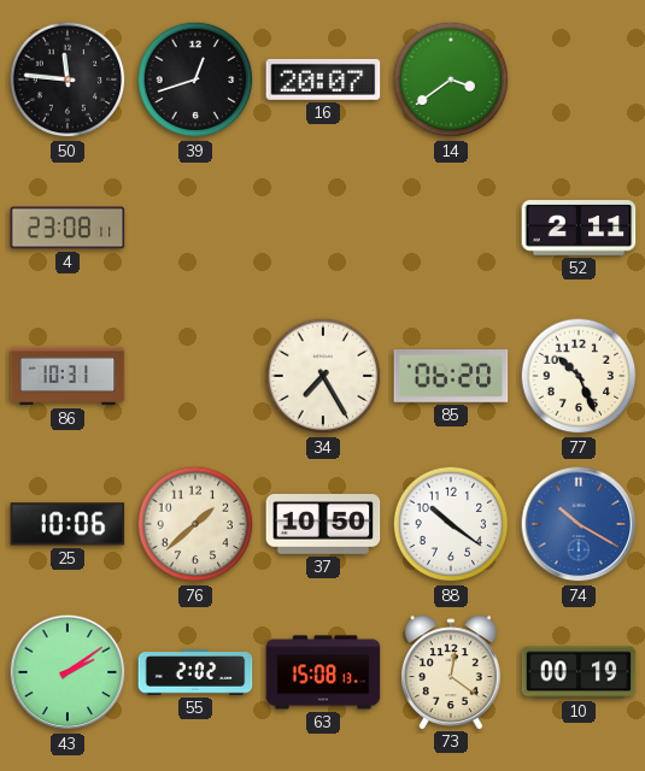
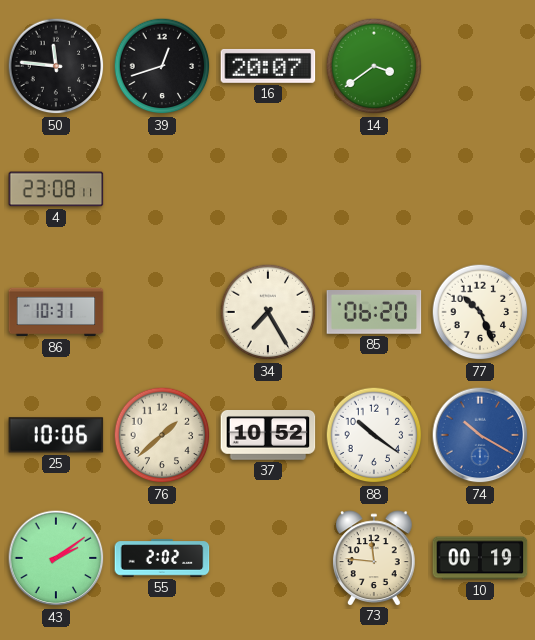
52: 2:11 -> none (579, 229)
37: 10:50 -> 10:52 (268, 436)
63: 15:08 -> none (323, 672)
73: 12:21 -> 11:46 (374, 558)
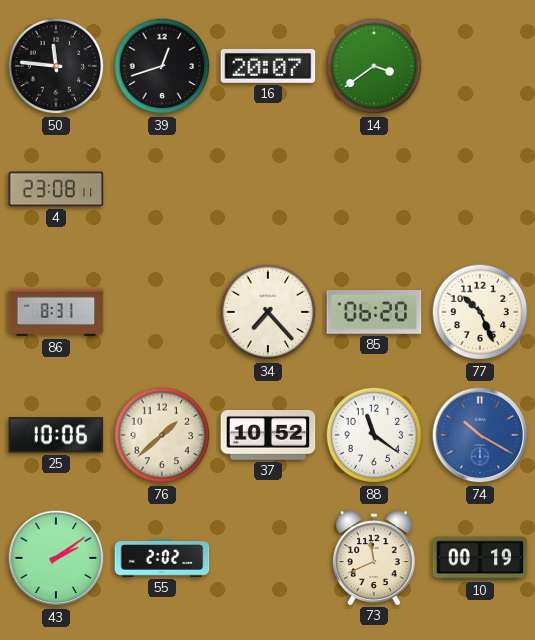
86: 10:31 -> 8:31 (56, 312)
34: 7:25 -> 7:23 (268, 312)
88: 10:21 -> 11:21 (374, 435)
73: 11:46 -> 11:41 (374, 558)
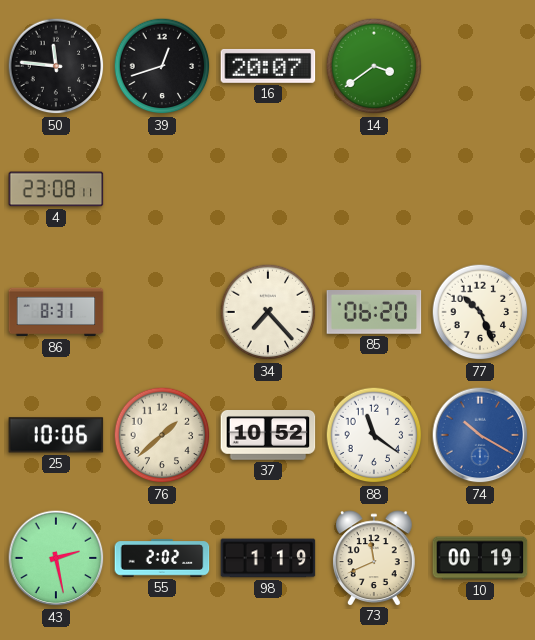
43: 2:09 -> 2:28 (56, 558)
98: none -> 1:19 (268, 558)
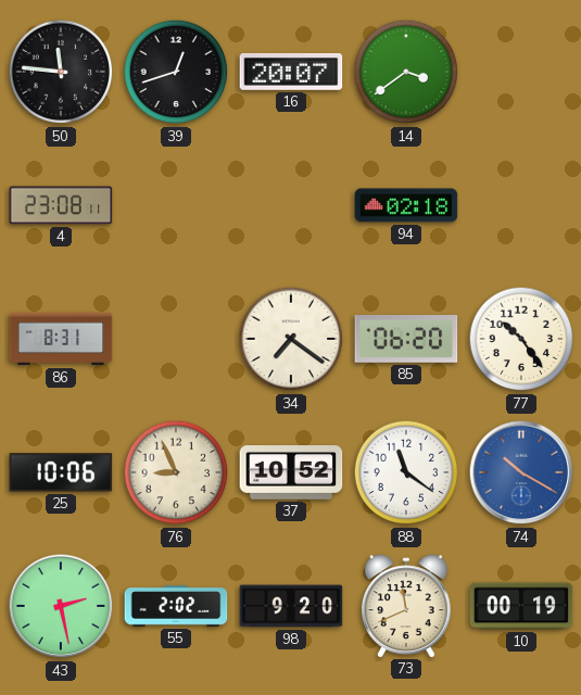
94: none -> 02:18 (406, 205)
34: 7:23 -> 7:21 (291, 339)
77: 10:26 -> 10:24 (521, 339)
76: 1:38 -> 8:56 (176, 472)
98: 1:19 -> 9:20 (291, 606)
